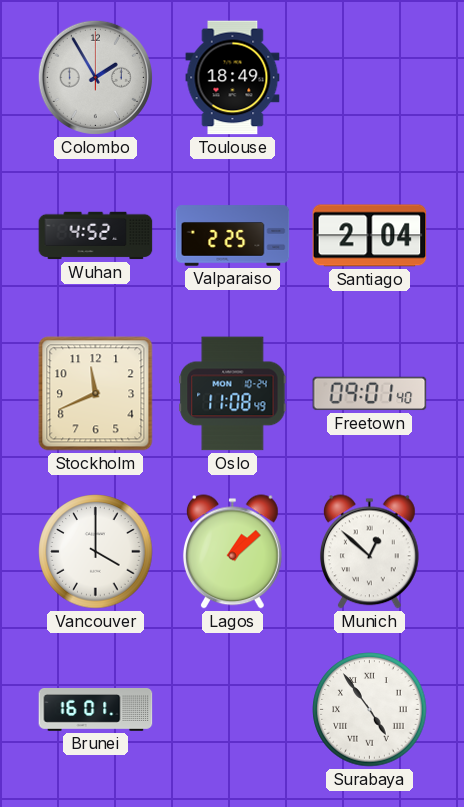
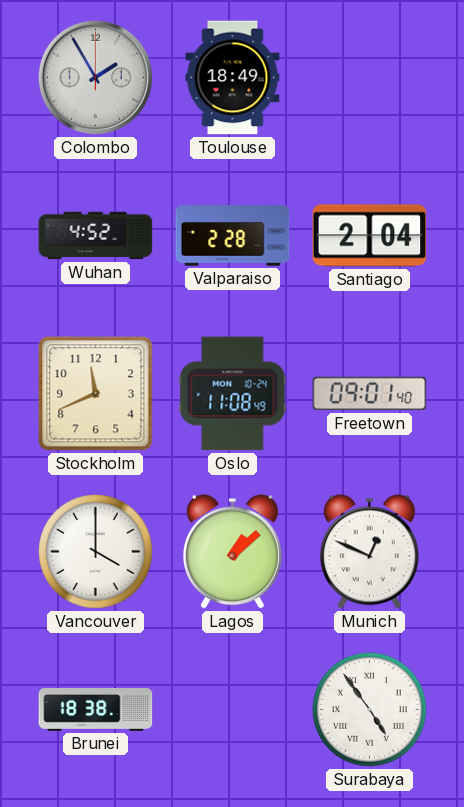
Valparaiso: 2:25 -> 2:28 (233, 236)
Munich: 12:52 -> 12:49 (369, 552)
Brunei: 16:01 -> 18:38 (96, 710)
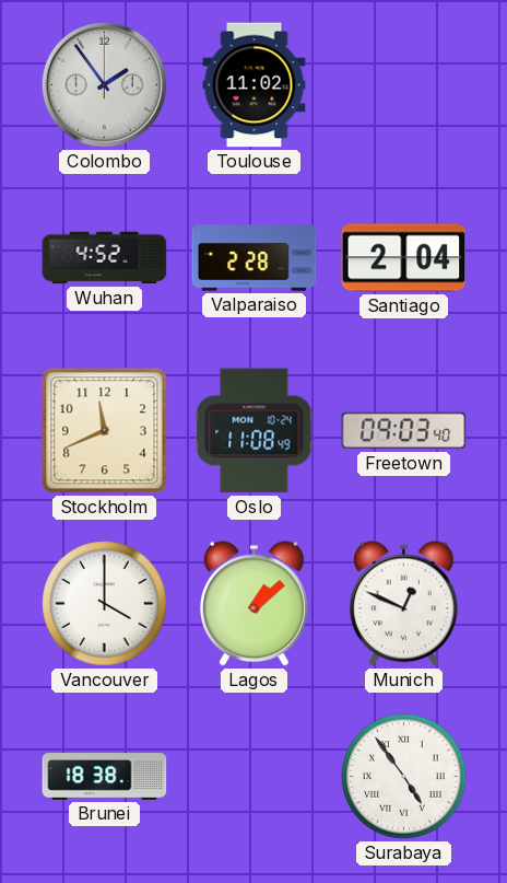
Colombo: 1:55 -> 1:54 (104, 84)
Toulouse: 18:49 -> 11:02 (255, 85)
Freetown: 09:01 -> 09:03 (404, 431)
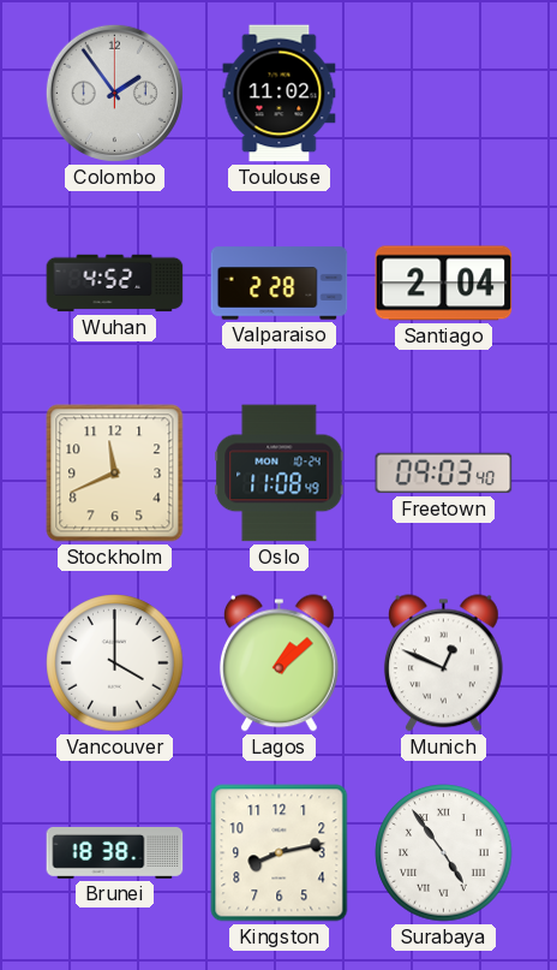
Kingston: none -> 8:13 (280, 853)
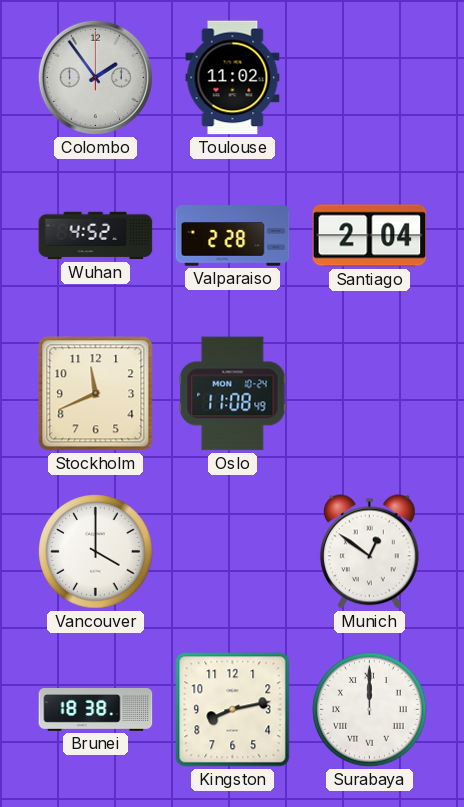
Freetown: 09:03 -> none (444, 474)
Lagos: 1:08 -> none (278, 663)
Munich: 12:49 -> 12:51 (369, 552)
Surabaya: 4:54 -> 12:00 (370, 710)
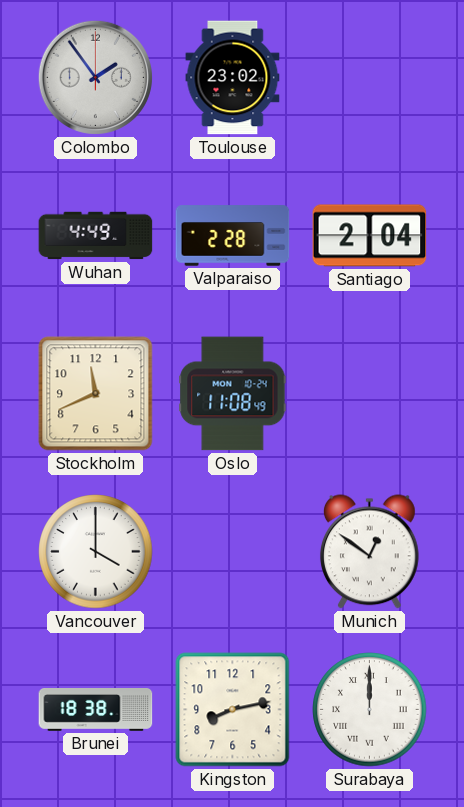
Toulouse: 11:02 -> 23:02 (233, 78)
Wuhan: 4:52 -> 4:49 (96, 236)
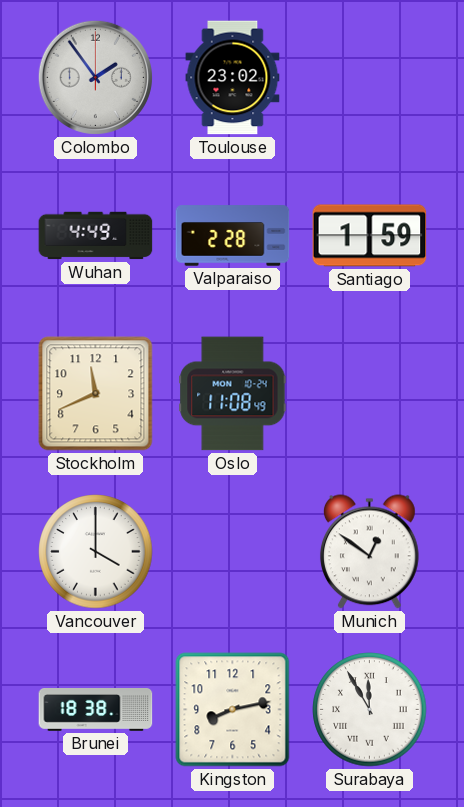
Santiago: 2:04 -> 1:59 (370, 236)
Surabaya: 12:00 -> 11:55 (370, 710)
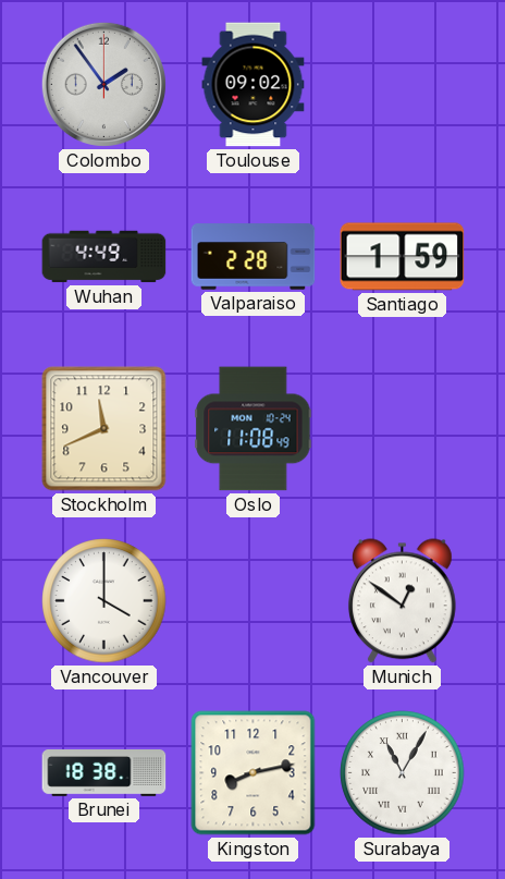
Toulouse: 23:02 -> 09:02 (254, 85)
Surabaya: 11:55 -> 11:05 (403, 773)
